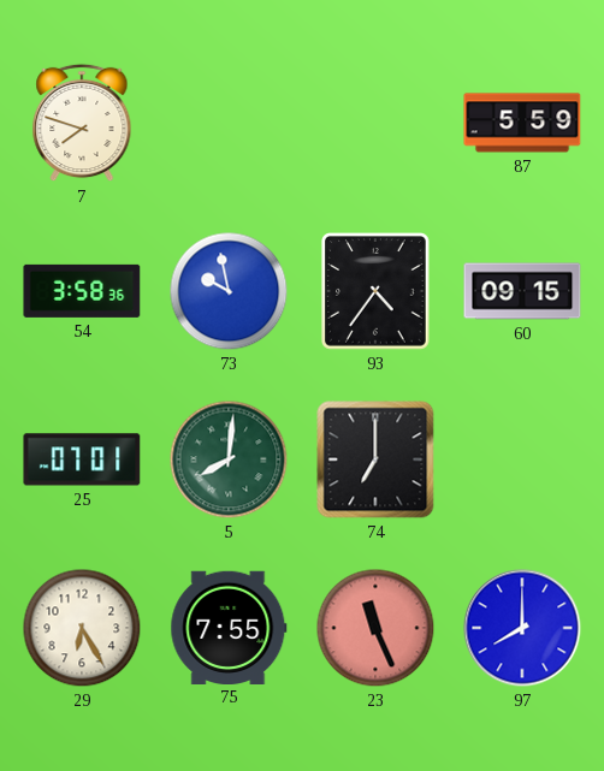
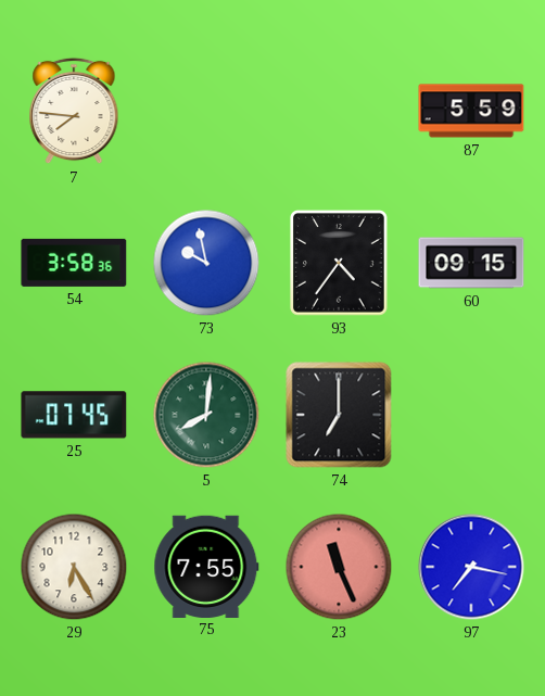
7: 7:48 -> 7:46 (74, 111)
25: 07:01 -> 07:45 (74, 415)
97: 8:00 -> 7:17 (471, 567)
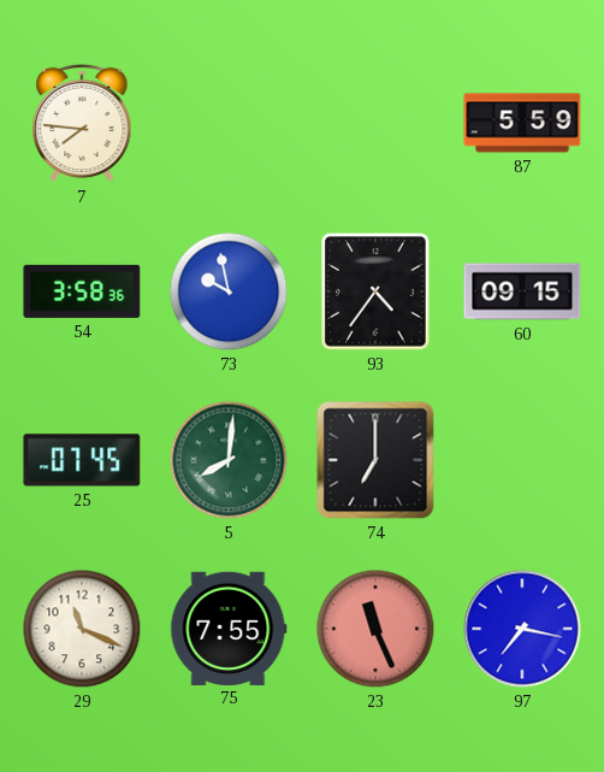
29: 6:25 -> 11:19 (82, 629)
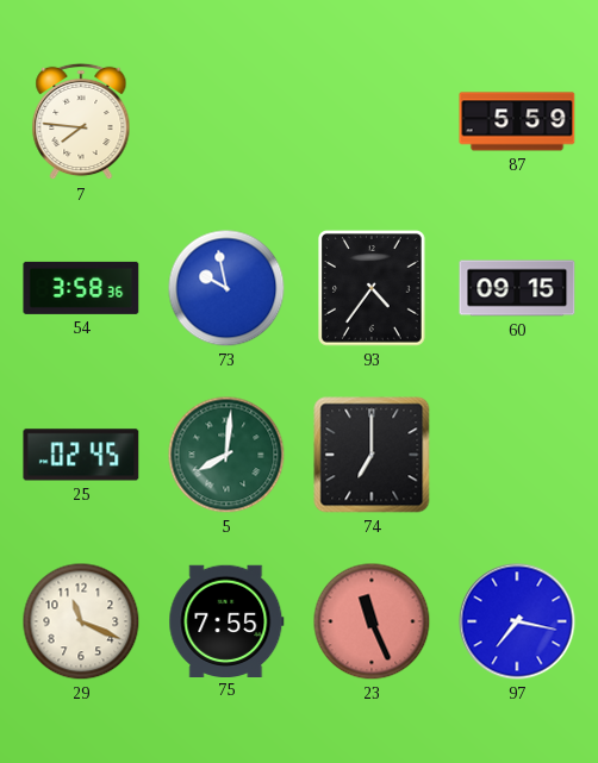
25: 07:45 -> 02:45 (81, 455)
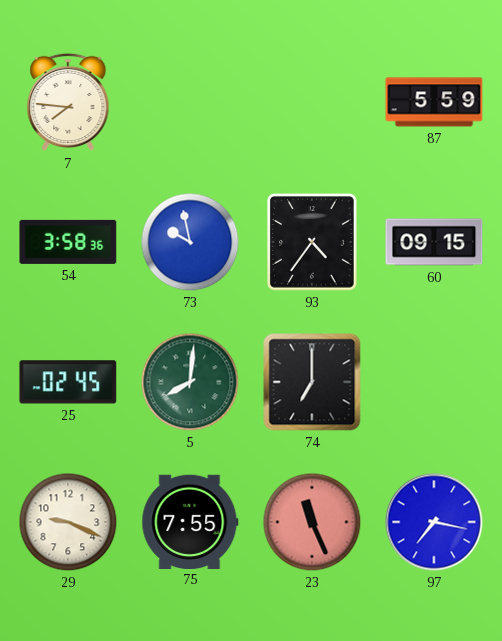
29: 11:19 -> 9:19 (68, 522)
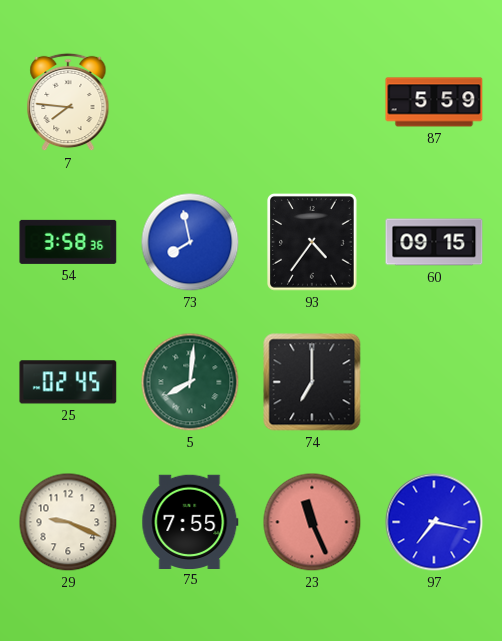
73: 9:58 -> 7:58 (190, 242)
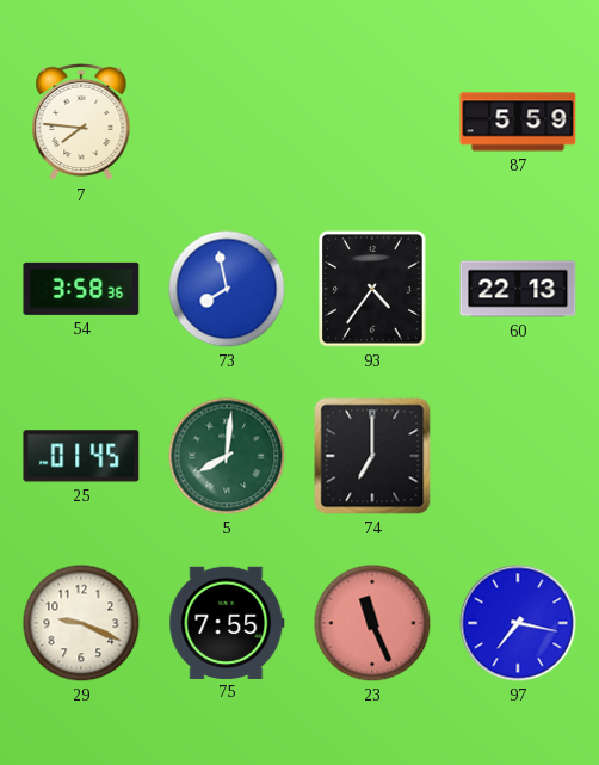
60: 09:15 -> 22:13 (518, 289)
25: 02:45 -> 01:45 (81, 456)
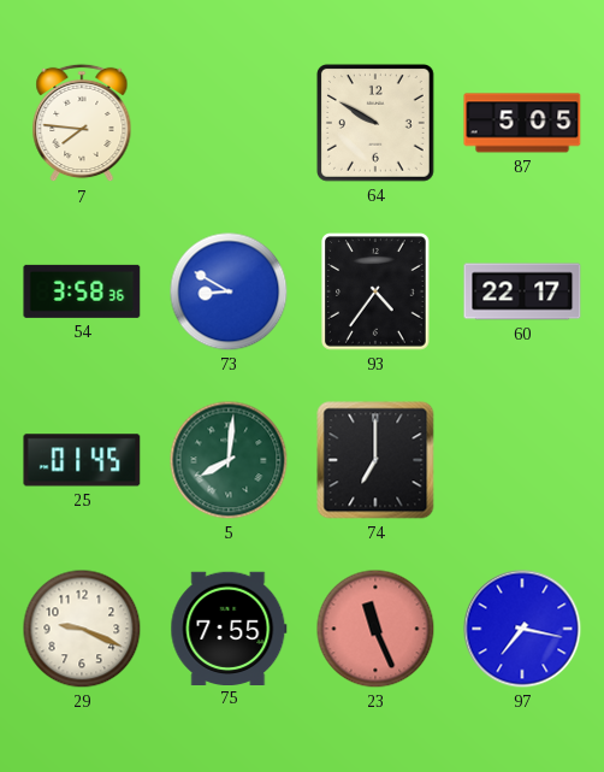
64: none -> 9:50 (375, 123)
87: 5:59 -> 5:05 (522, 123)
73: 7:58 -> 8:50 (229, 291)
60: 22:13 -> 22:17 (522, 291)
